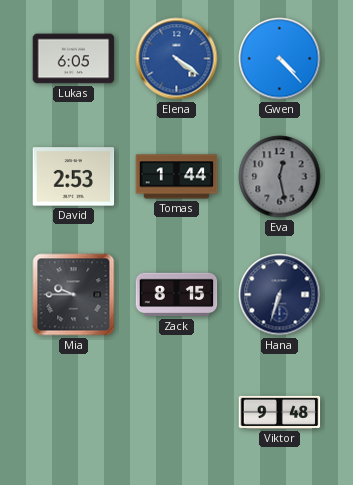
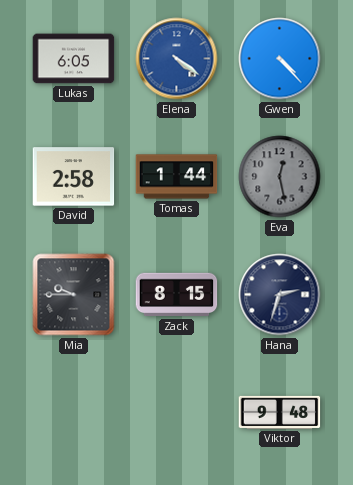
David: 2:53 -> 2:58 (74, 177)
Hana: 6:33 -> 2:33 (280, 295)
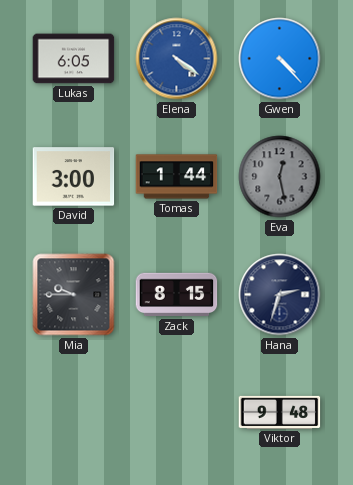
David: 2:58 -> 3:00 (74, 177)
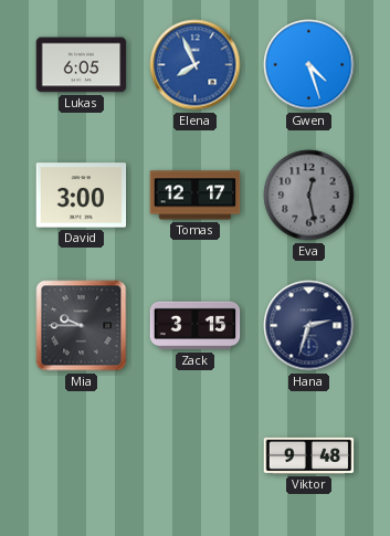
Elena: 4:21 -> 7:56 (196, 65)
Gwen: 4:23 -> 4:27 (309, 65)
Tomas: 1:44 -> 12:17 (196, 196)
Zack: 8:15 -> 3:15 (196, 326)
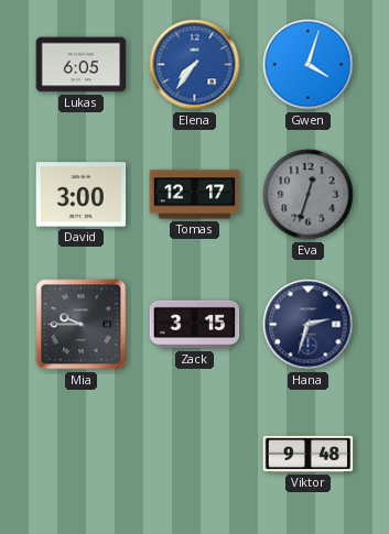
Elena: 7:56 -> 7:36 (195, 65)
Gwen: 4:27 -> 4:03 (309, 65)
Eva: 12:28 -> 12:33 (309, 195)
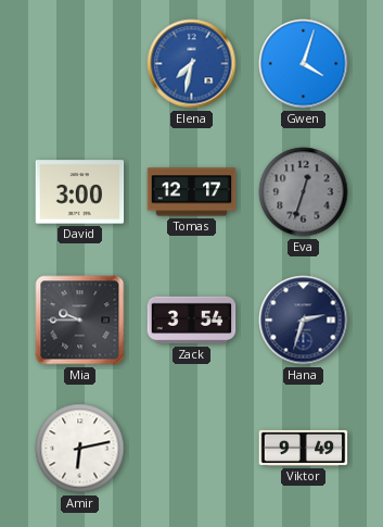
Lukas: 6:05 -> none (82, 65)
Elena: 7:36 -> 7:32 (192, 64)
Zack: 3:15 -> 3:54 (192, 321)
Amir: none -> 6:13 (80, 449)
Viktor: 9:48 -> 9:49 (304, 448)
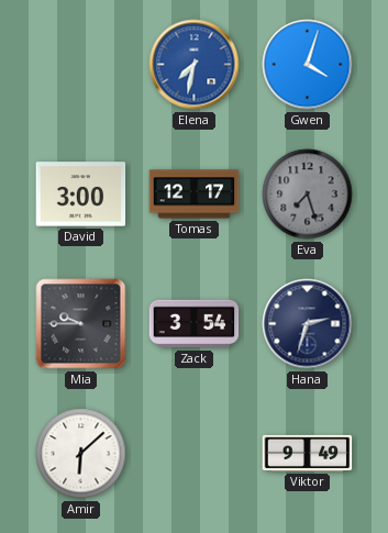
Eva: 12:33 -> 7:27 (308, 195)
Amir: 6:13 -> 6:08 (81, 454)
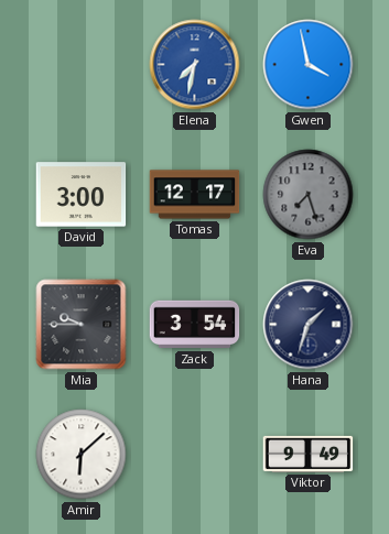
Gwen: 4:03 -> 3:58 (309, 65)
Hana: 2:33 -> 1:33 (309, 325)
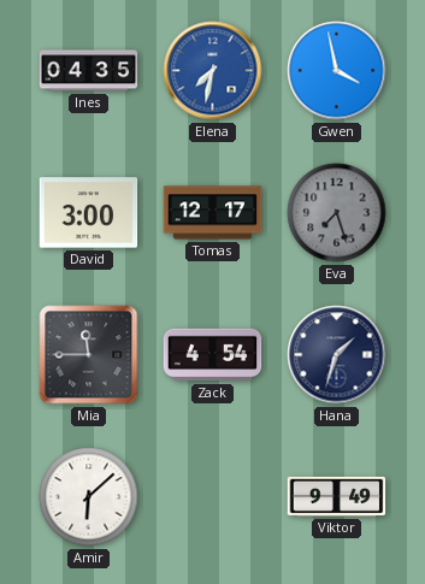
Ines: none -> 04:35 (89, 71)
Mia: 9:45 -> 11:45 (89, 355)
Zack: 3:54 -> 4:54 (213, 355)
